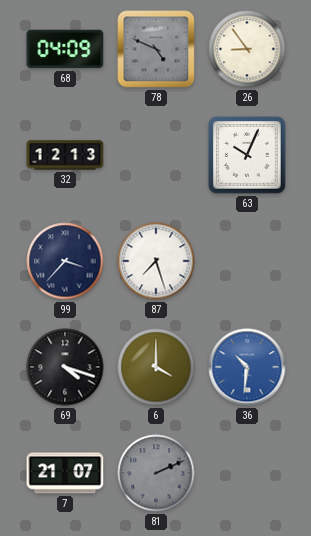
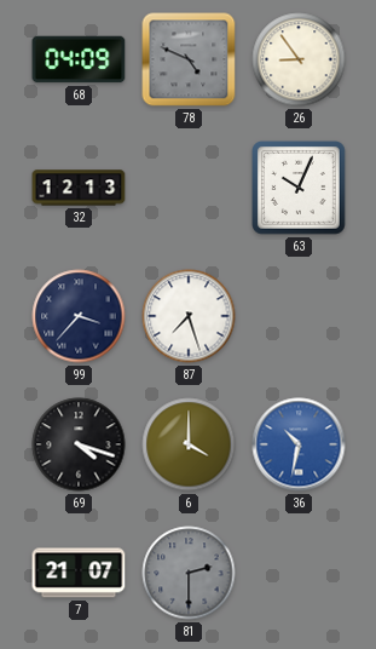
36: 10:31 -> 10:32 (299, 444)
81: 2:11 -> 2:30 (189, 573)
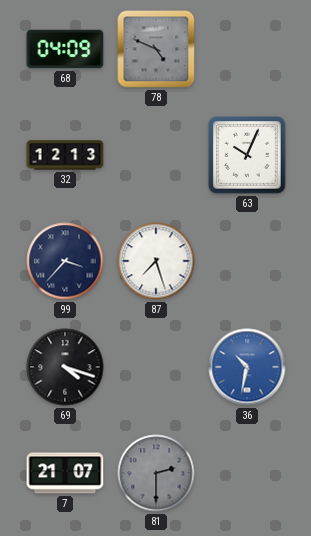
26: 8:54 -> none (299, 59)
6: 4:00 -> none (189, 444)
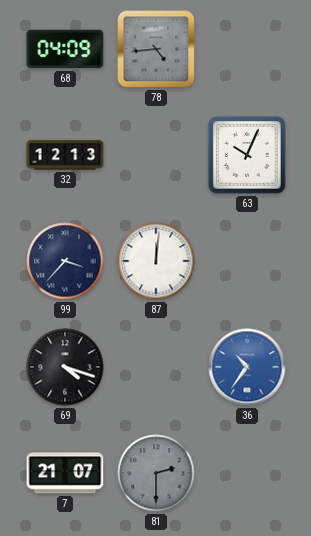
78: 4:49 -> 4:44 (156, 49)
87: 7:27 -> 12:01 (156, 261)
36: 10:32 -> 10:36 (247, 367)
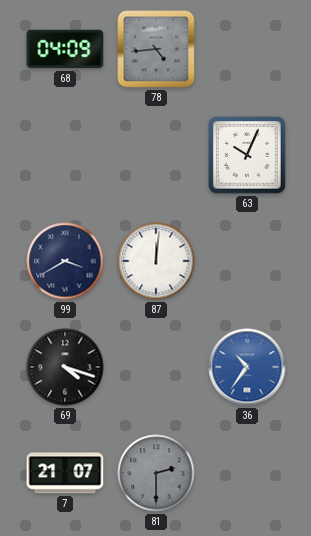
32: 12:13 -> none (65, 155)
99: 3:37 -> 3:40 (65, 261)
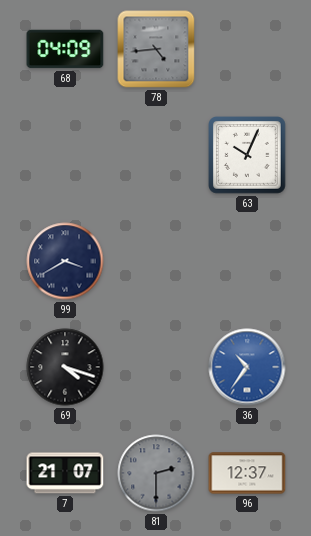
87: 12:01 -> none (156, 261)
96: none -> 12:37 (247, 473)
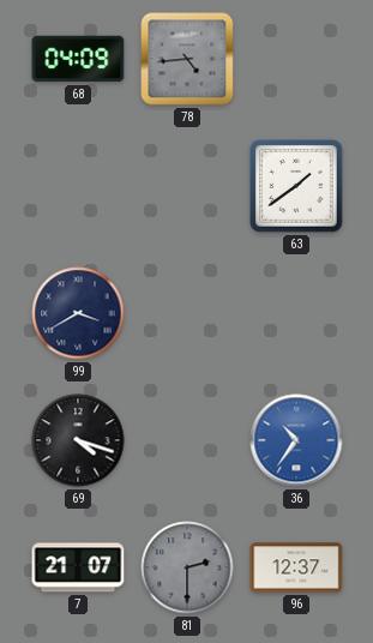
63: 10:04 -> 1:39 (297, 187)
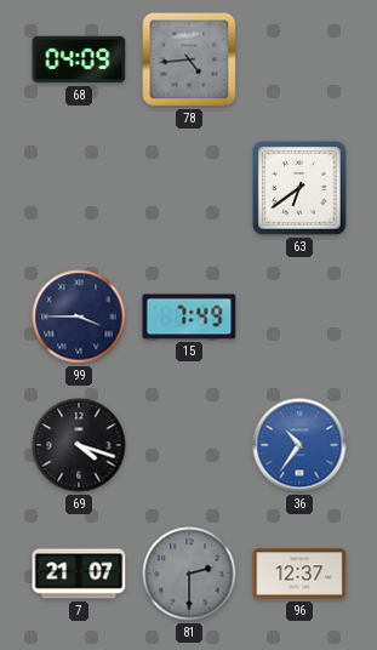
63: 1:39 -> 6:39 (301, 189)
99: 3:40 -> 3:45 (79, 317)
15: none -> 7:49 (189, 317)
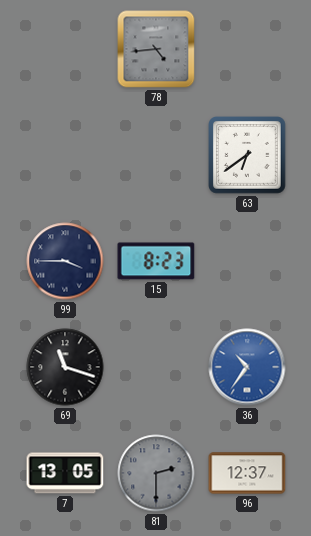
68: 04:09 -> none (79, 59)
15: 7:49 -> 8:23 (156, 261)
69: 4:18 -> 11:18 (65, 367)
7: 21:07 -> 13:05 (65, 473)
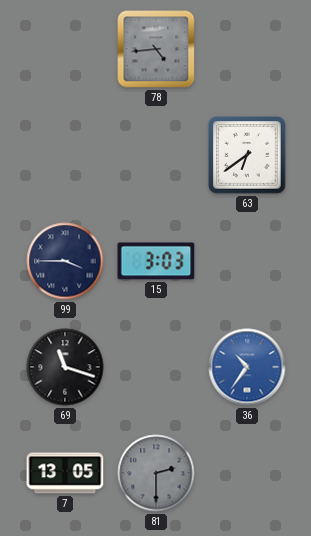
15: 8:23 -> 3:03 (156, 261)
96: 12:37 -> none (247, 473)
